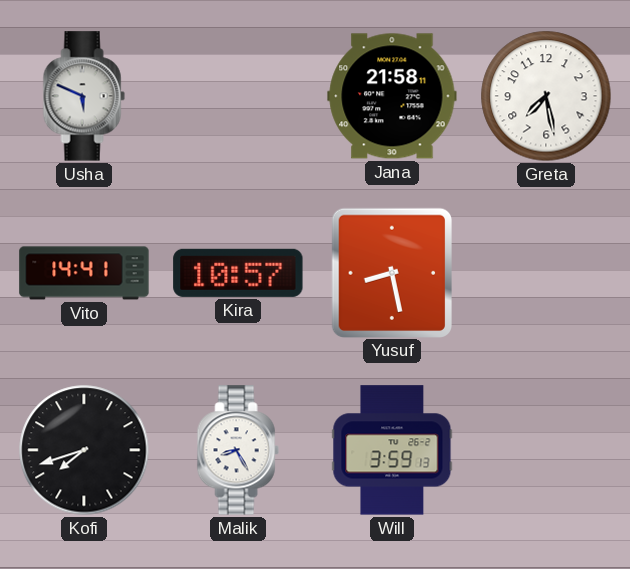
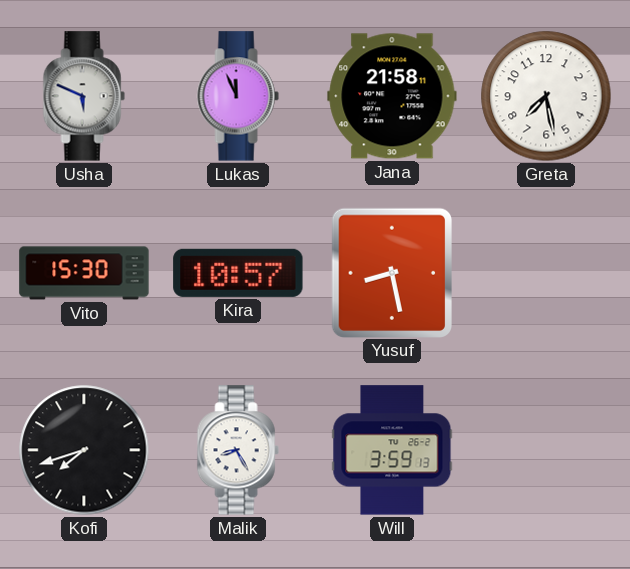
Lukas: none -> 11:56 (238, 96)
Vito: 14:41 -> 15:30 (84, 273)
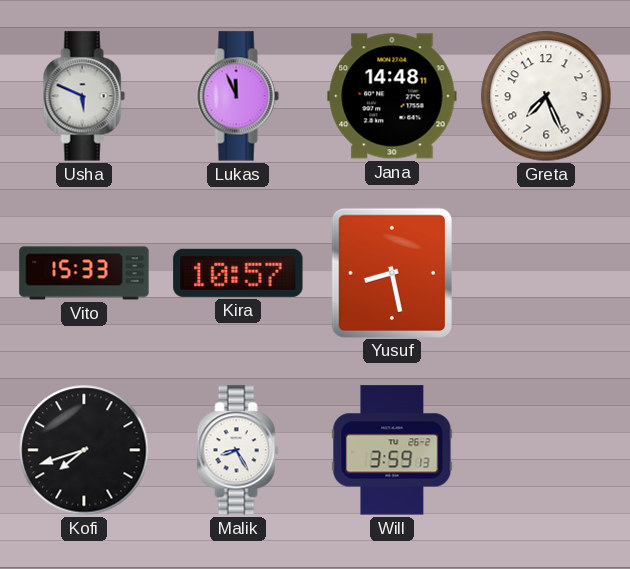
Jana: 21:58 -> 14:48 (392, 96)
Greta: 7:28 -> 7:26 (546, 96)
Vito: 15:30 -> 15:33 (84, 273)
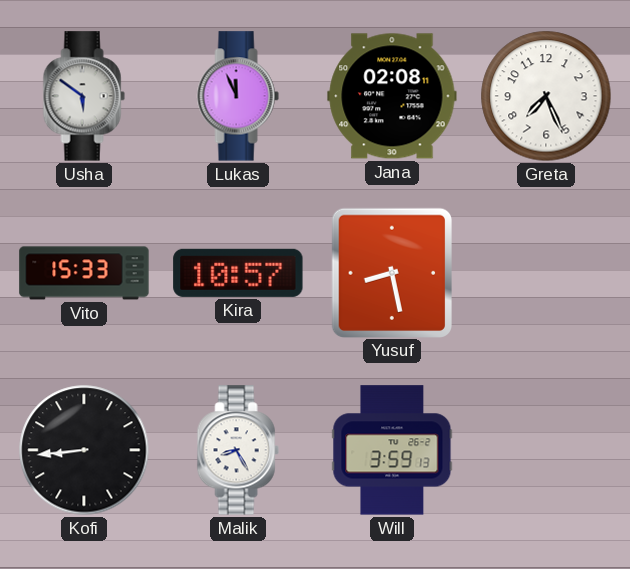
Usha: 5:49 -> 5:51 (84, 96)
Jana: 14:48 -> 02:08 (392, 96)
Kofi: 7:42 -> 8:44 (84, 450)
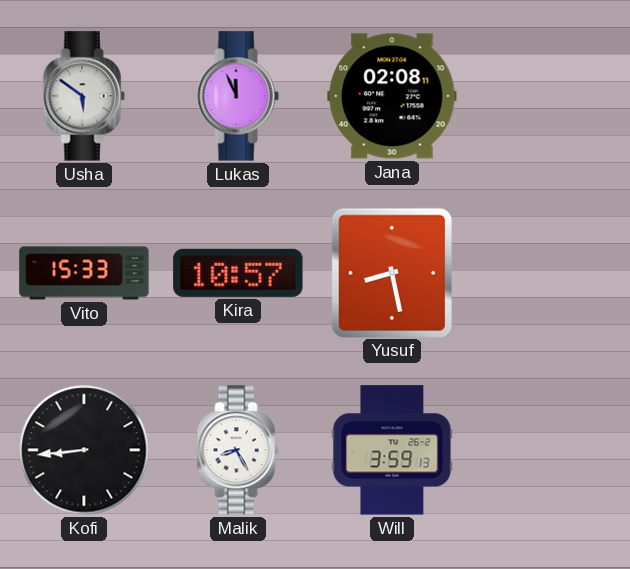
Greta: 7:26 -> none (546, 96)
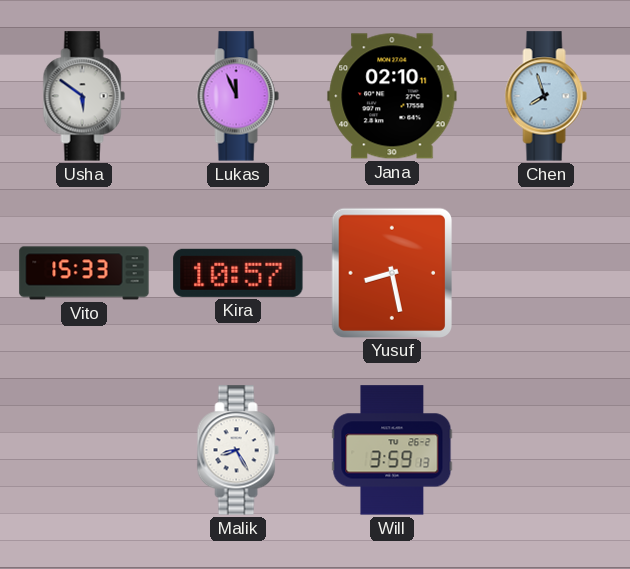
Jana: 02:08 -> 02:10 (392, 96)
Chen: none -> 7:57 (546, 96)
Kofi: 8:44 -> none (84, 450)
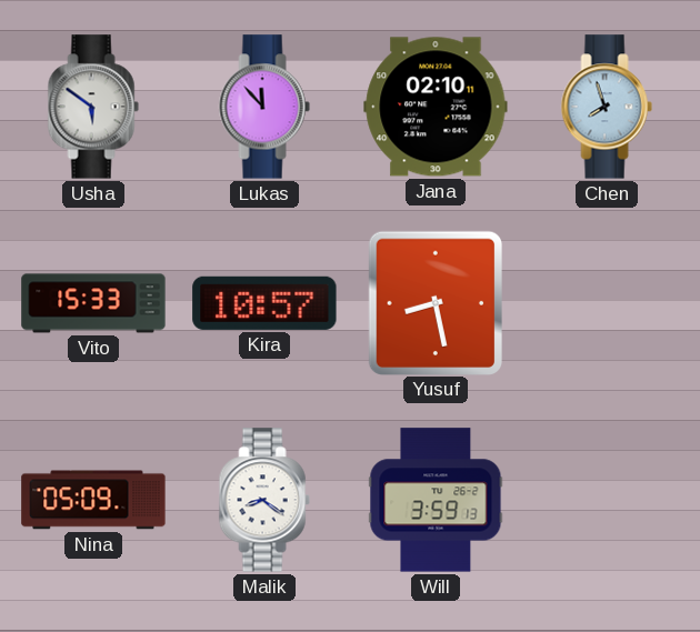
Lukas: 11:56 -> 11:53 (264, 107)
Nina: none -> 05:09 (93, 500)
Malik: 8:25 -> 8:21 (264, 500)
